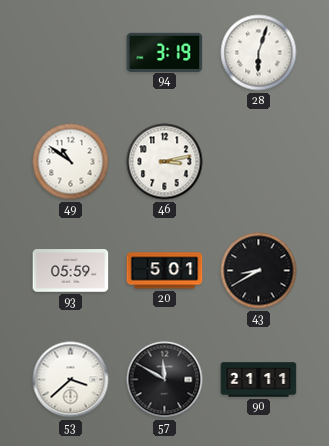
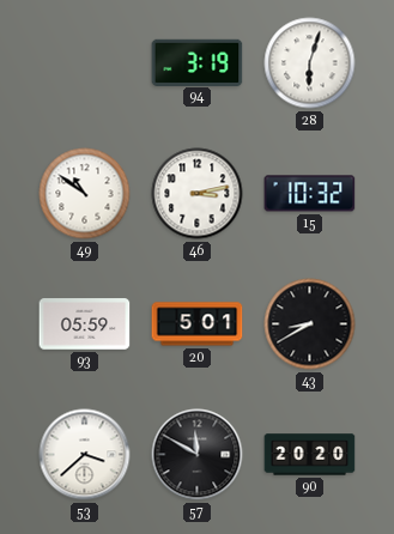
15: none -> 10:32 (310, 194)
90: 21:11 -> 20:20 (310, 455)
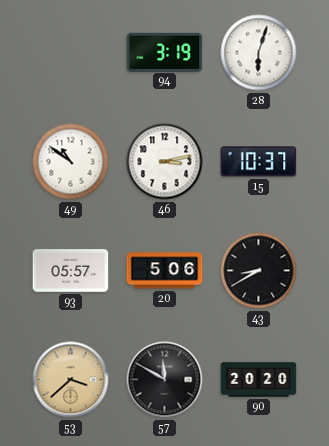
15: 10:32 -> 10:37 (259, 162)
93: 05:59 -> 05:57 (71, 271)
20: 5:01 -> 5:06 (165, 271)
53 dial: white -> champagne (71, 380)
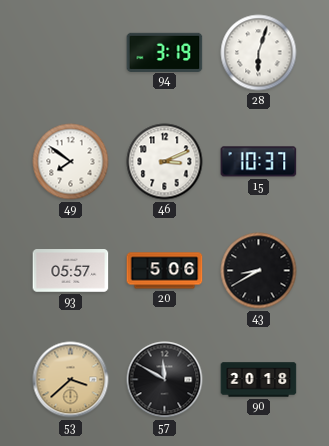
49: 10:51 -> 7:51 (71, 162)
46: 3:13 -> 3:11 (165, 162)
90: 20:20 -> 20:18 (259, 380)
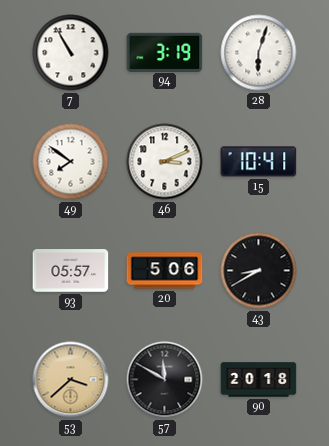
7: none -> 10:55 (71, 53)
15: 10:37 -> 10:41 (259, 162)
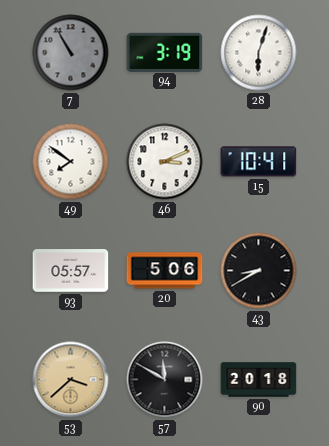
7 dial: white -> grey (71, 53)
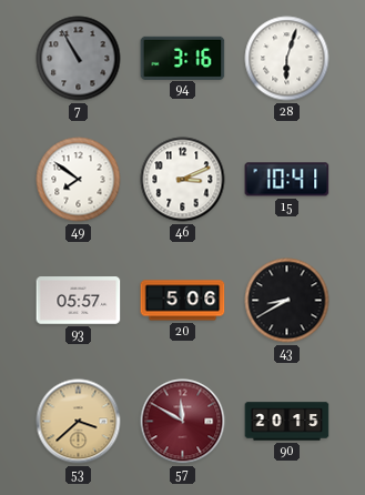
94: 3:19 -> 3:16 (183, 58)
57 dial: black -> burgundy (183, 422)
90: 20:18 -> 20:15 (287, 422)
